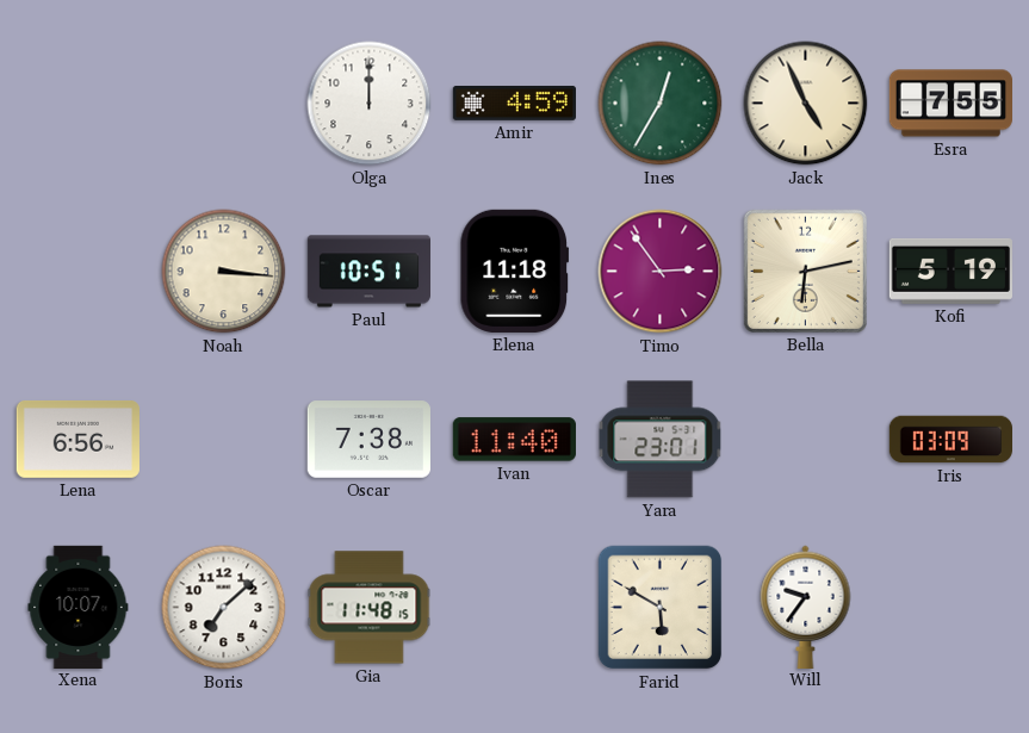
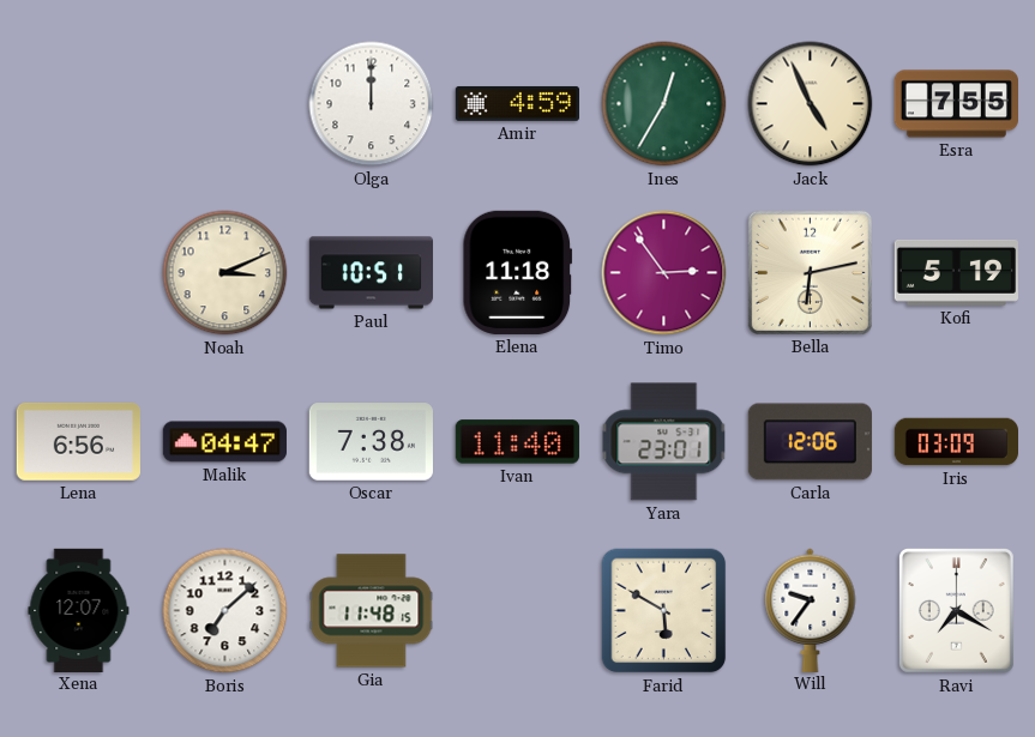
Noah: 3:16 -> 3:11 (225, 273)
Malik: none -> 04:47 (224, 442)
Carla: none -> 12:06 (810, 442)
Xena: 10:07 -> 12:07 (79, 610)
Ravi: none -> 7:20 (956, 610)
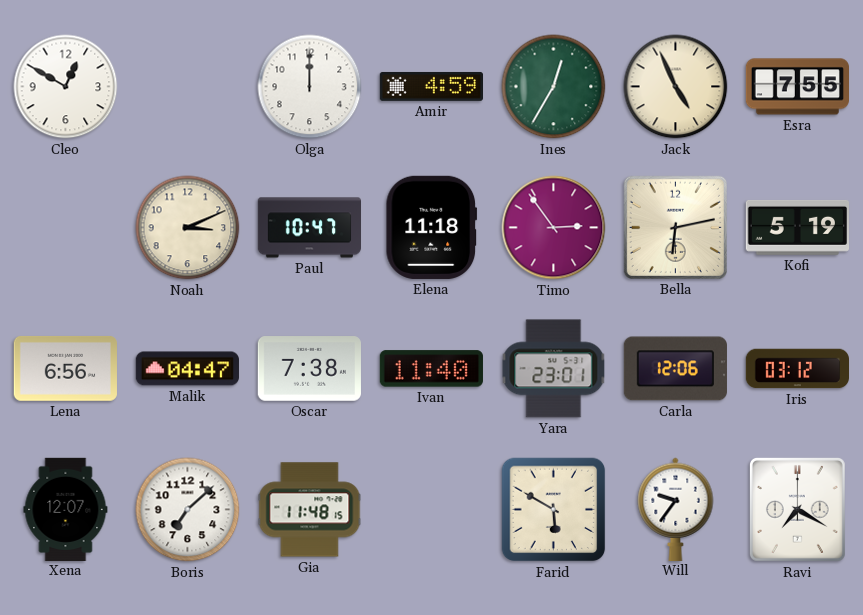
Cleo: none -> 12:50 (66, 87)
Paul: 10:51 -> 10:47 (309, 228)
Iris: 03:09 -> 03:12 (797, 369)
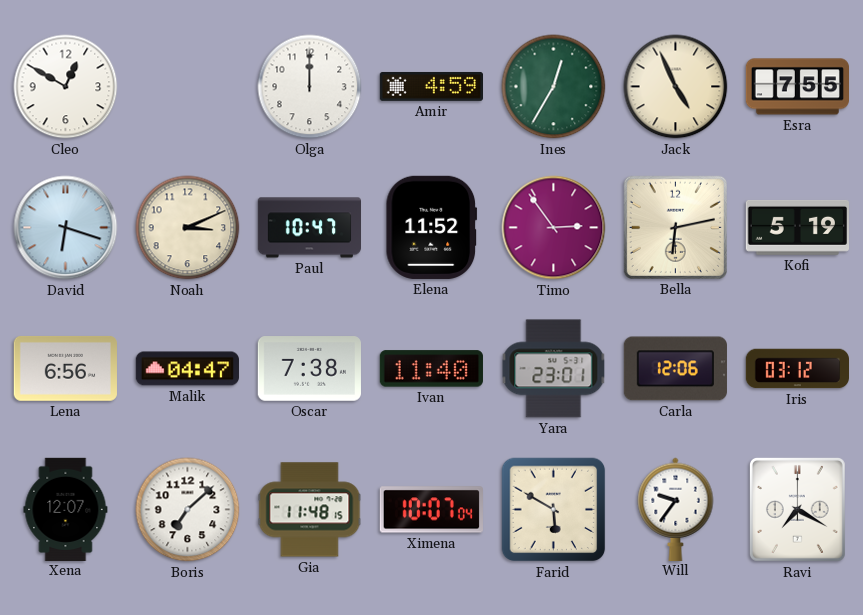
David: none -> 6:18 (66, 228)
Elena: 11:18 -> 11:52 (432, 227)
Ximena: none -> 10:07 (431, 510)
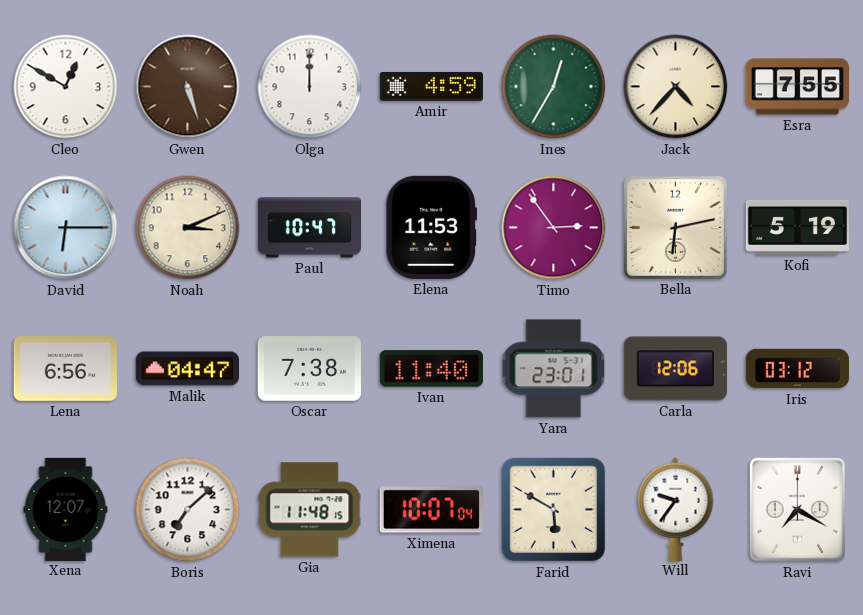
Gwen: none -> 5:27 (188, 87)
Jack: 4:56 -> 4:37 (676, 87)
David: 6:18 -> 6:15 (66, 228)
Elena: 11:52 -> 11:53 (432, 227)
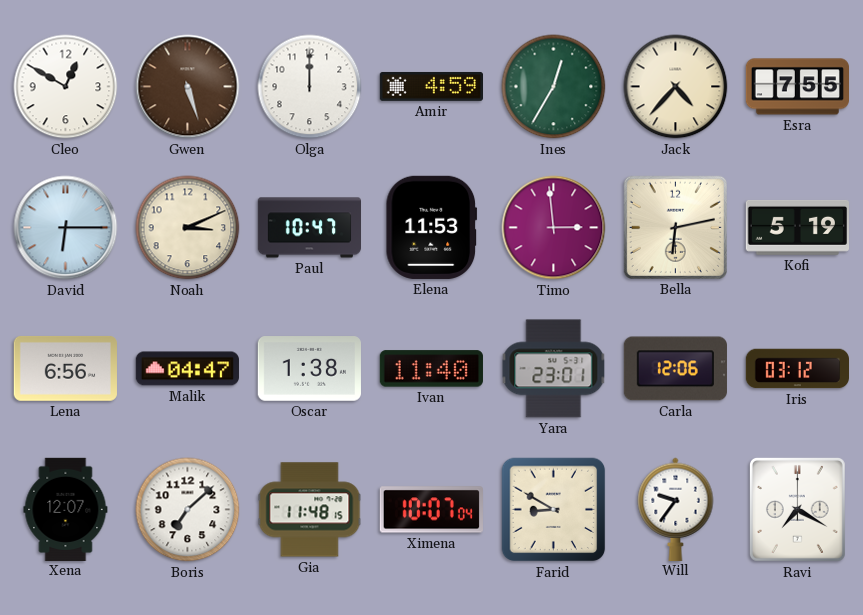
Timo: 2:54 -> 2:59 (554, 228)
Oscar: 7:38 -> 1:38 (309, 369)
Farid: 5:50 -> 8:50 (554, 510)
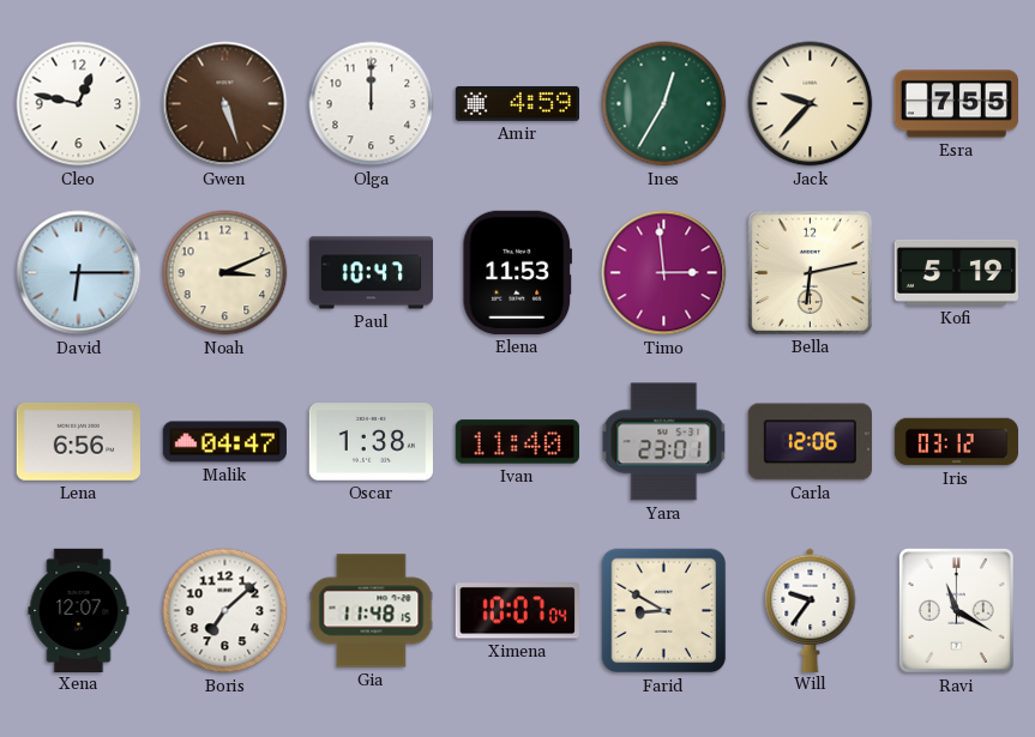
Cleo: 12:50 -> 12:47 (79, 104)
Jack: 4:37 -> 9:37 (811, 104)
Ravi: 7:20 -> 11:20 (956, 610)
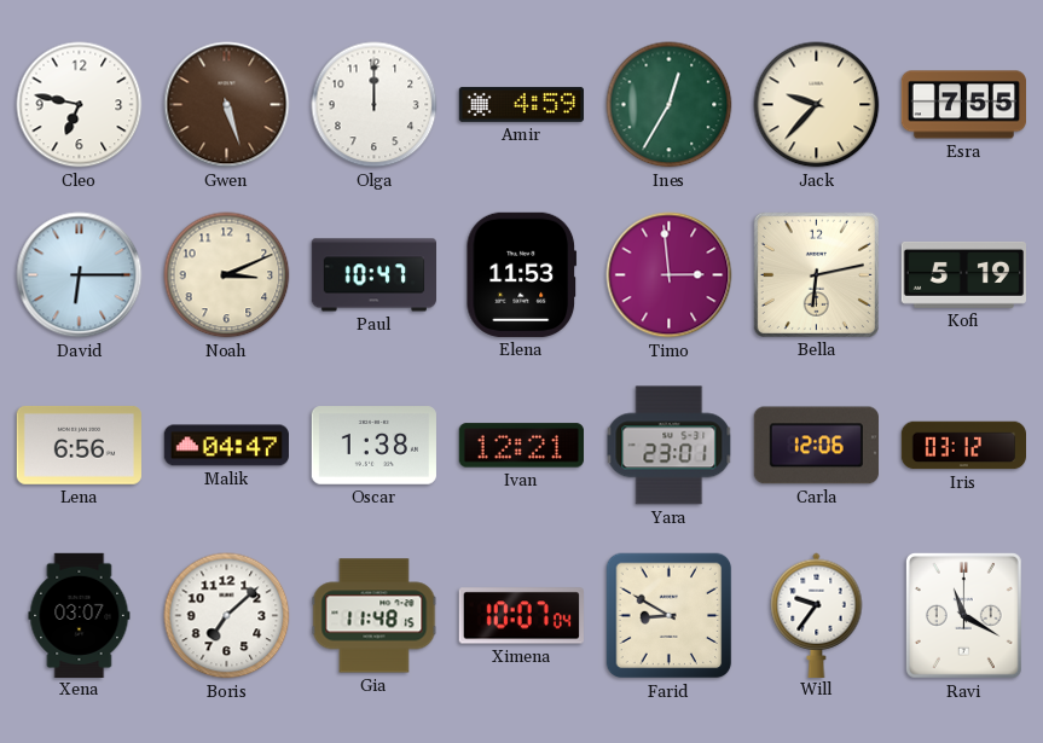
Cleo: 12:47 -> 6:47 (80, 105)
Ivan: 11:40 -> 12:21 (521, 446)
Xena: 12:07 -> 03:07 (80, 615)
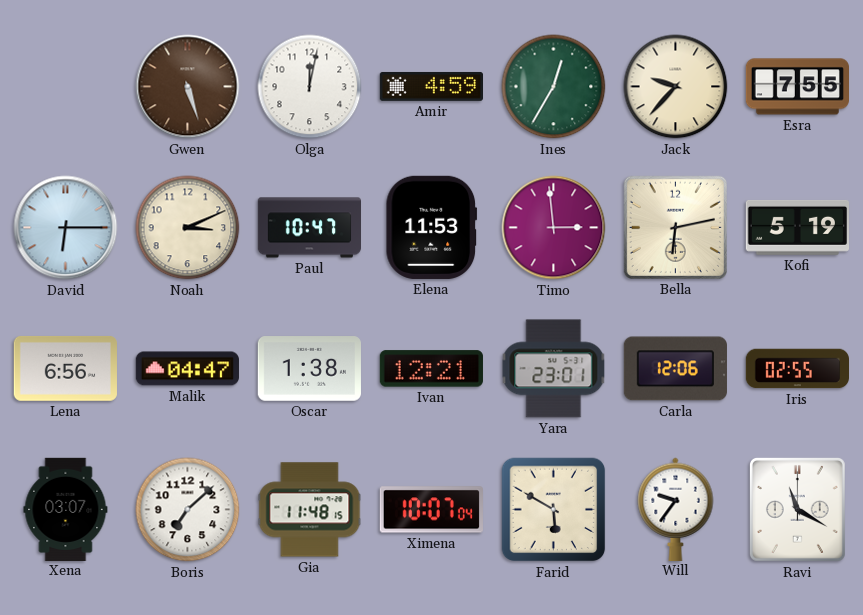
Cleo: 6:47 -> none (80, 105)
Olga: 12:00 -> 12:02 (310, 87)
Iris: 03:12 -> 02:55 (797, 369)
Farid: 8:50 -> 5:50 (554, 510)
